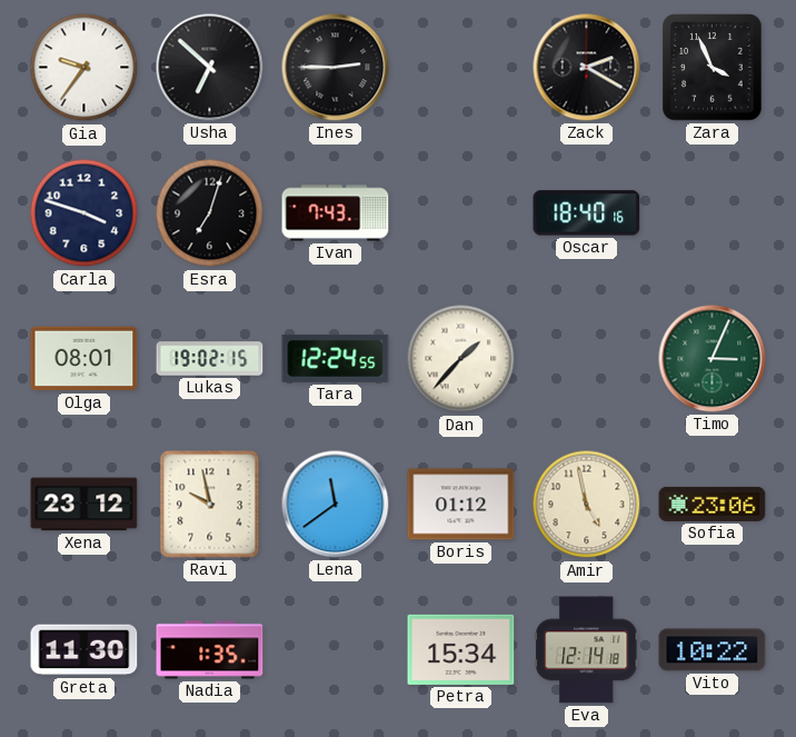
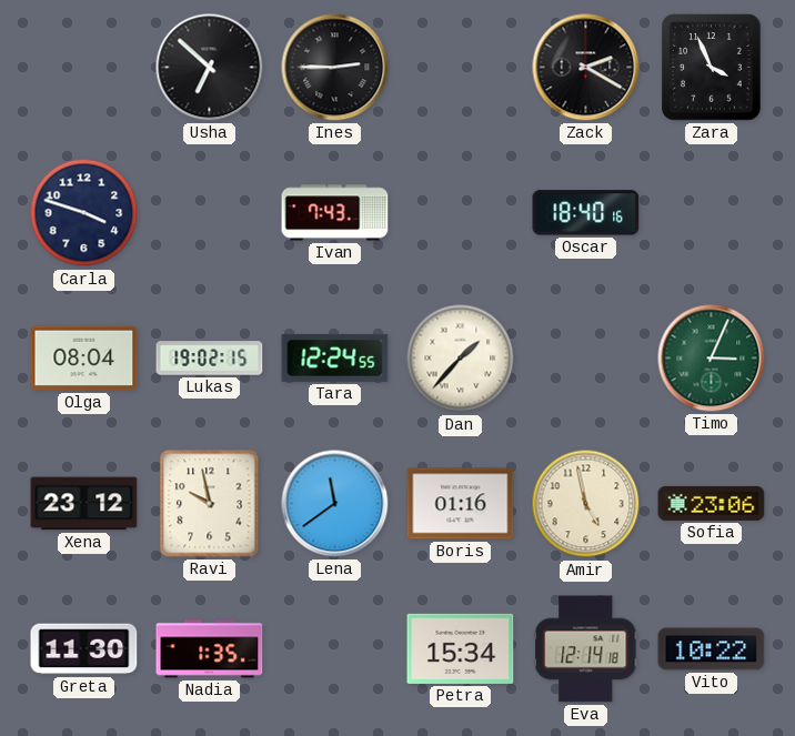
Gia: 9:36 -> none (84, 68)
Esra: 7:03 -> none (210, 213)
Olga: 08:01 -> 08:04 (84, 359)
Boris: 01:12 -> 01:16 (461, 504)
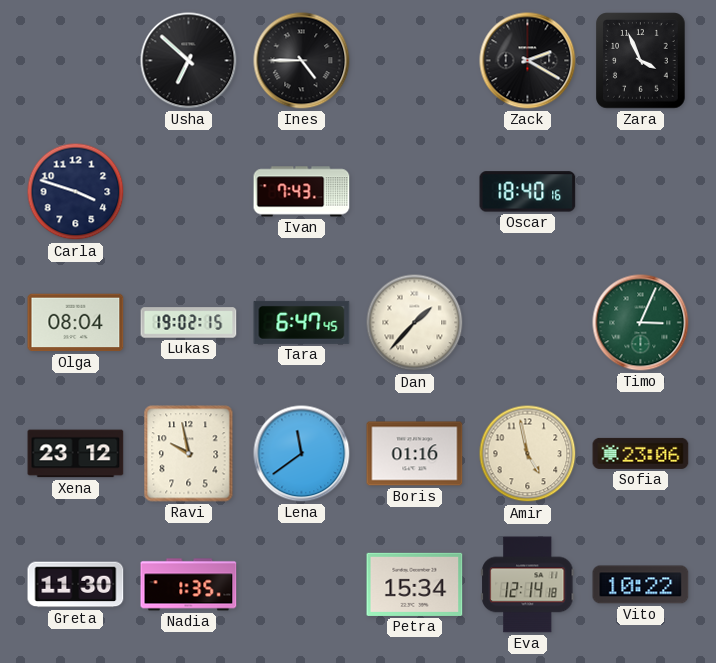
Ines: 2:45 -> 4:45 (302, 61)
Tara: 12:24 -> 6:47 (302, 322)
